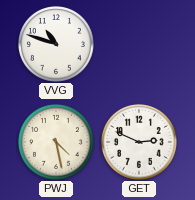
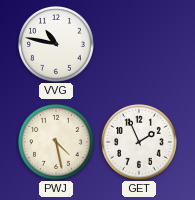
VVG: 10:48 -> 10:47 (57, 45)
GET: 2:49 -> 1:56 (140, 143)
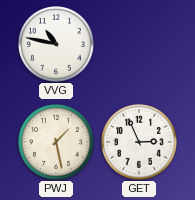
PWJ: 4:28 -> 1:28 (57, 143)
GET: 1:56 -> 2:56 (140, 143)
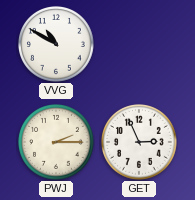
VVG: 10:47 -> 10:50 (57, 45)
PWJ: 1:28 -> 2:15 (57, 143)
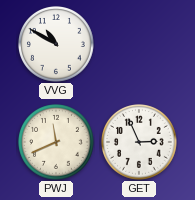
PWJ: 2:15 -> 11:41 (57, 143)
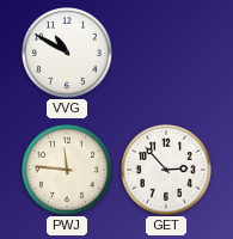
PWJ: 11:41 -> 11:46 (68, 171)
GET: 2:56 -> 2:53 (167, 171)
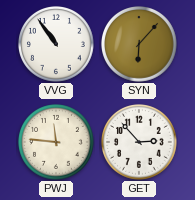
VVG: 10:50 -> 10:54 (57, 45)
SYN: none -> 6:07 (140, 45)
